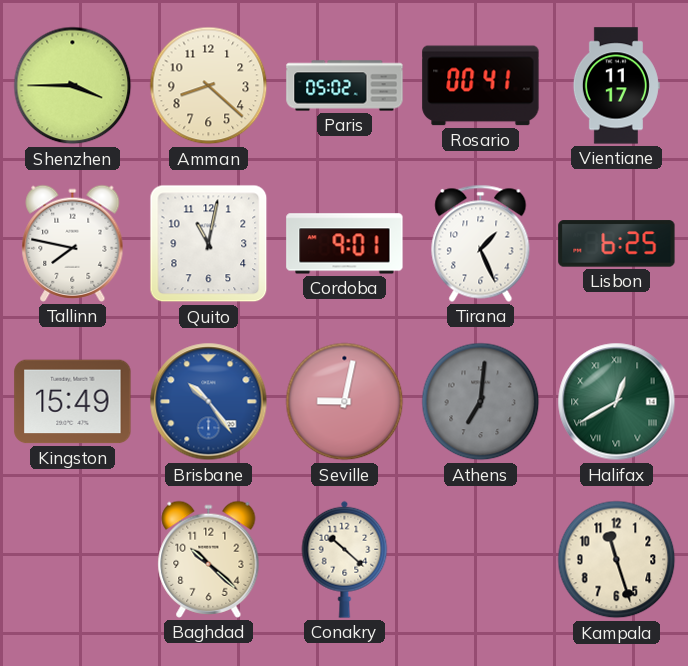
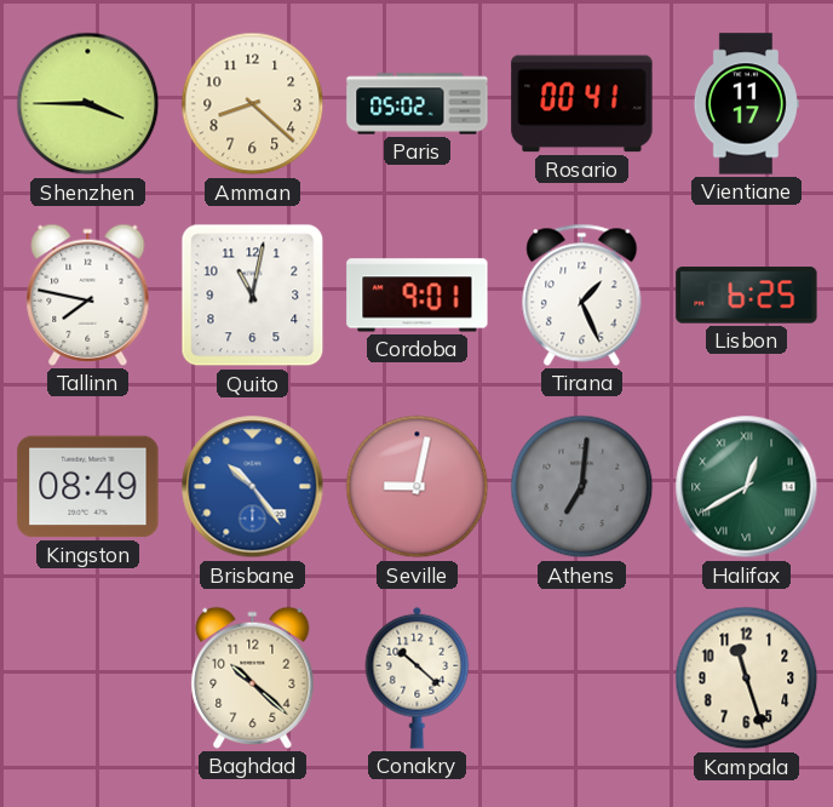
Kingston: 15:49 -> 08:49 (88, 487)
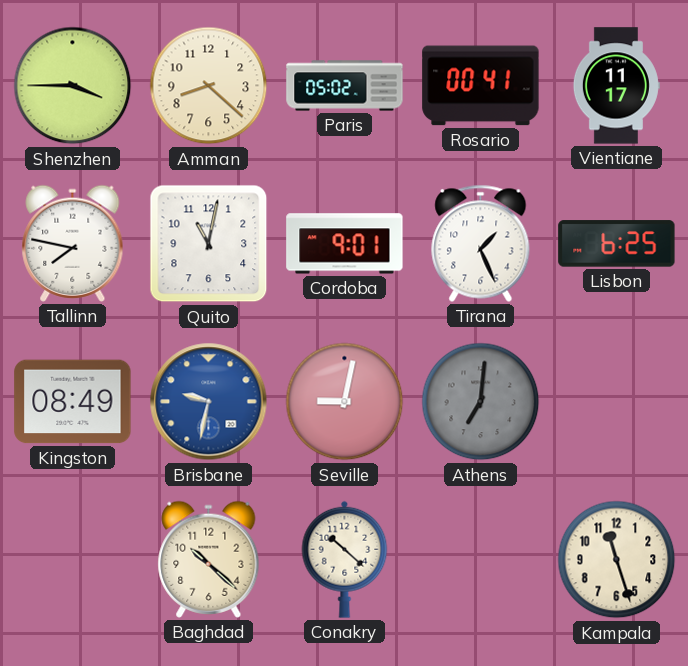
Brisbane: 10:24 -> 9:32 (209, 402)
Halifax: 12:40 -> none (747, 487)
